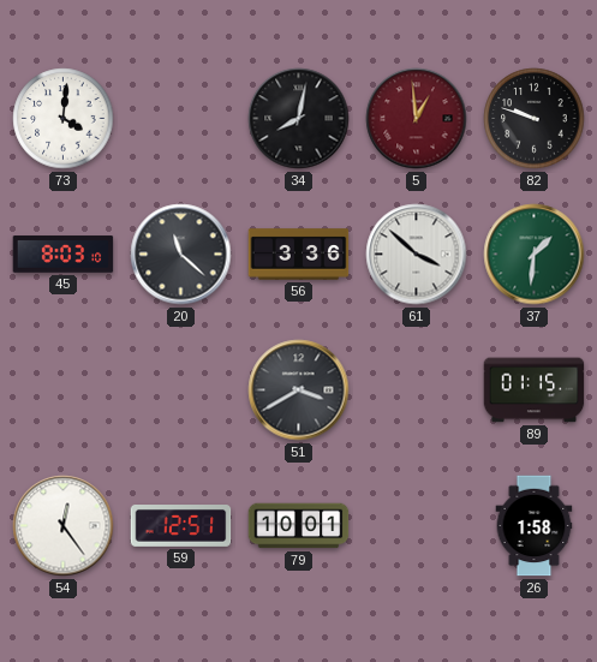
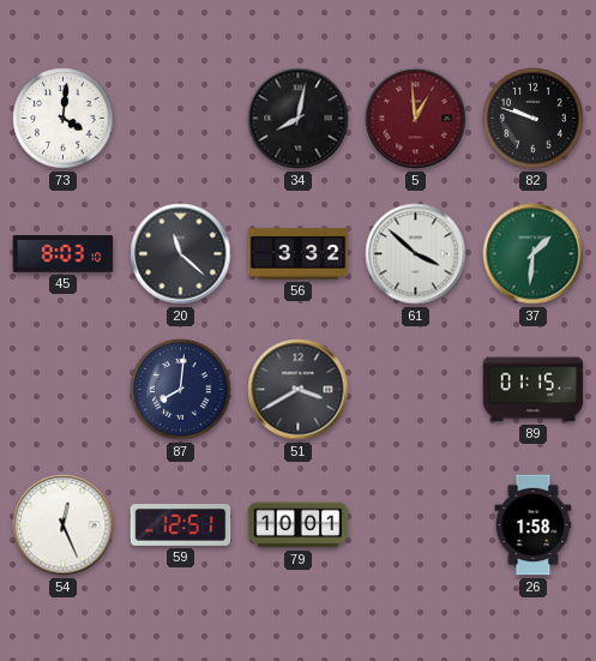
56: 3:36 -> 3:32 (299, 254)
87: none -> 8:01 (181, 390)
54: 12:24 -> 12:26 (64, 525)
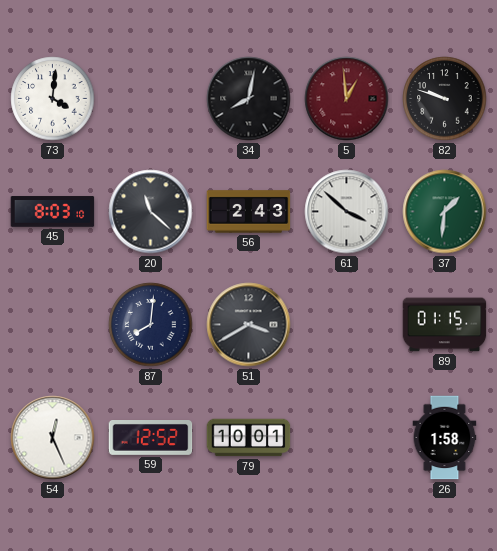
56: 3:32 -> 2:43 (249, 212)
59: 12:51 -> 12:52 (151, 438)
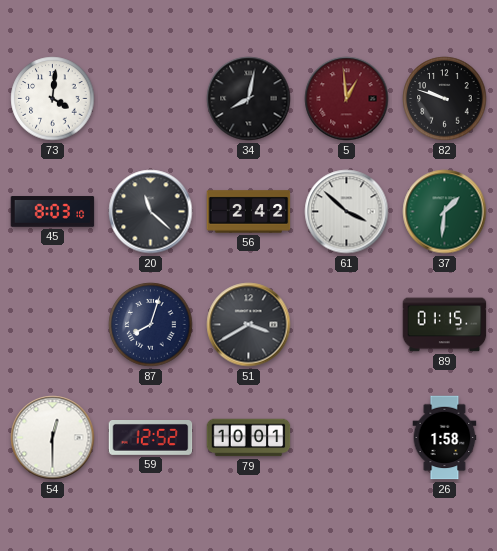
56: 2:43 -> 2:42 (249, 212)
87: 8:01 -> 8:03 (151, 325)
54: 12:26 -> 12:30 (53, 438)
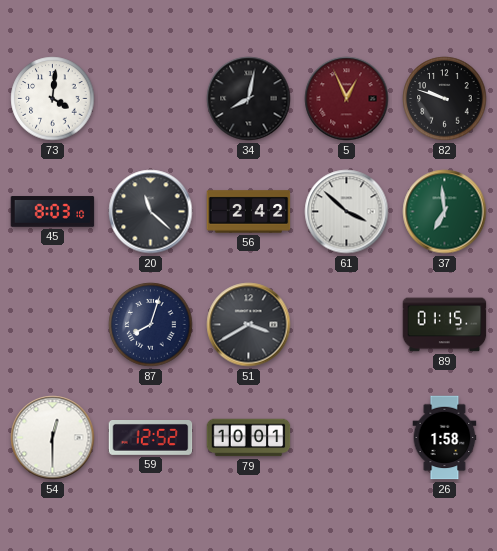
5: 12:59 -> 12:56 (347, 99)
37: 1:31 -> 6:59 (445, 212)
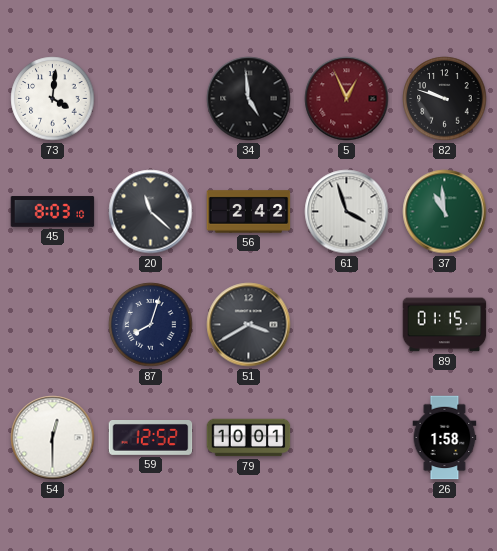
34: 8:02 -> 4:59 (249, 99)
61: 3:52 -> 3:57 (347, 212)
37: 6:59 -> 10:59 (445, 212)
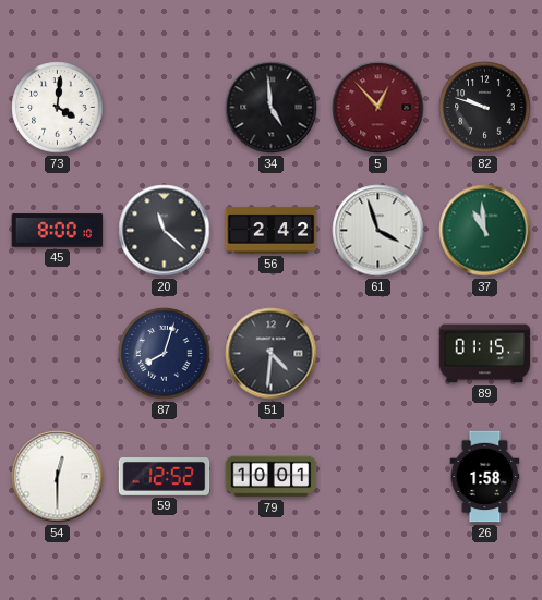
5: 12:56 -> 12:53 (378, 108)
45: 8:03 -> 8:00 (58, 231)
51: 3:40 -> 4:31 (272, 354)
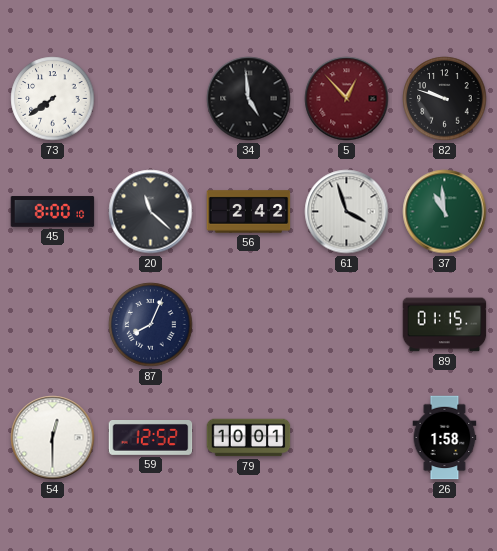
73: 4:01 -> 7:39 (53, 99)
87: 8:03 -> 8:04 (151, 325)
51: 4:31 -> none (272, 354)
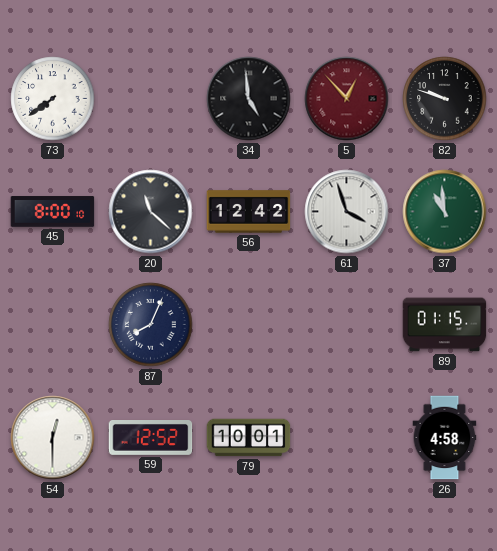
56: 2:42 -> 12:42 (249, 212)
26: 1:58 -> 4:58 (445, 438)
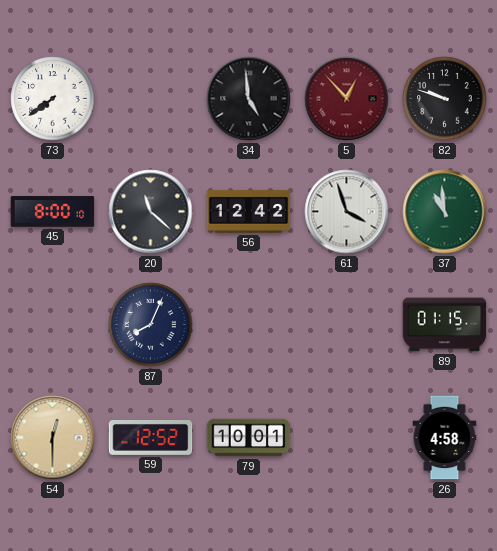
54 dial: white -> champagne (53, 438)
